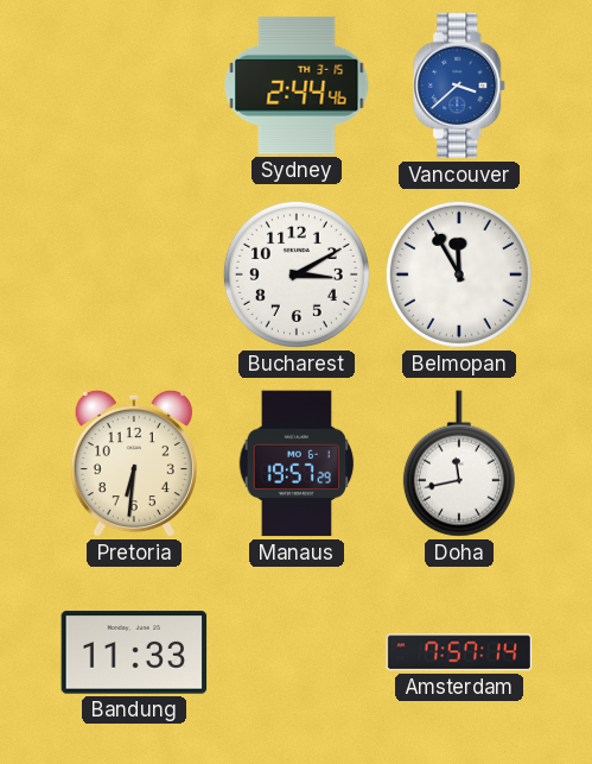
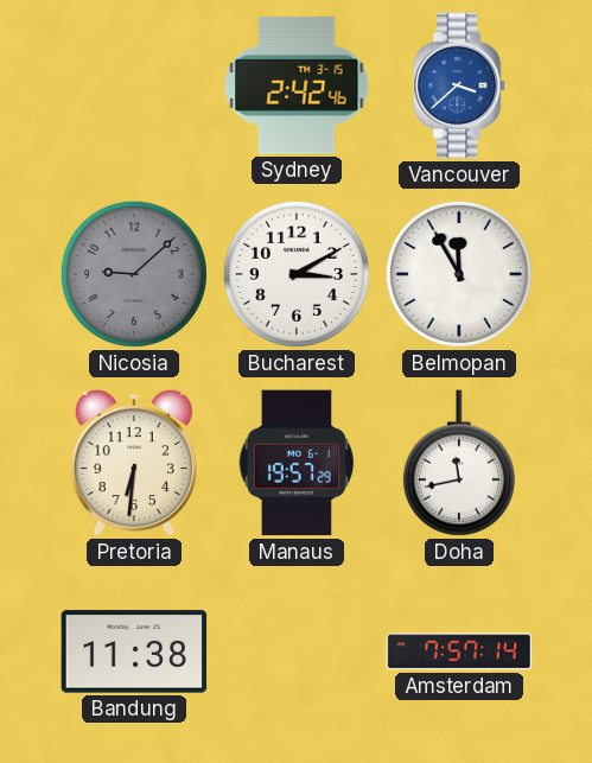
Sydney: 2:44 -> 2:42 (297, 85)
Nicosia: none -> 9:08 (134, 274)
Bandung: 11:33 -> 11:38 (134, 651)
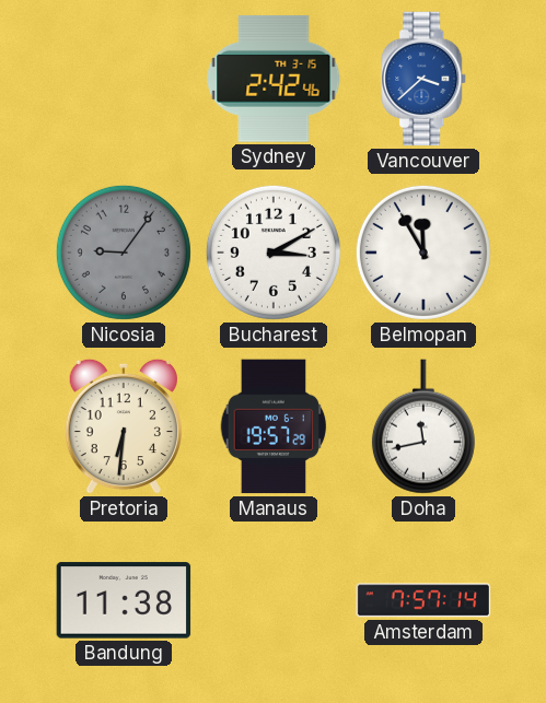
Nicosia: 9:08 -> 9:06 (124, 253)
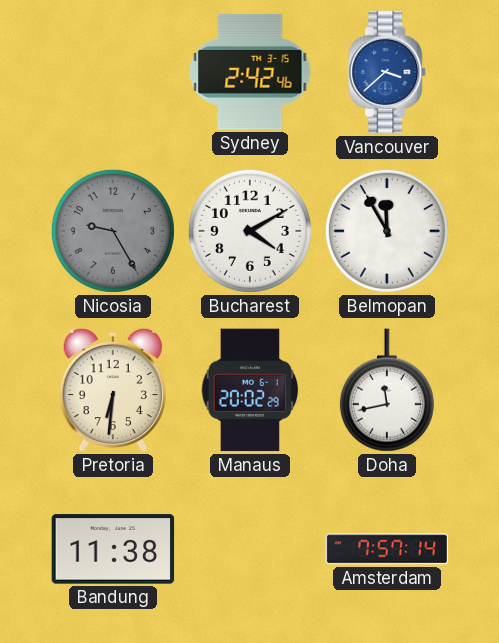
Nicosia: 9:06 -> 9:25 (113, 231)
Bucharest: 3:10 -> 4:10 (250, 231)
Manaus: 19:57 -> 20:02 (250, 390)
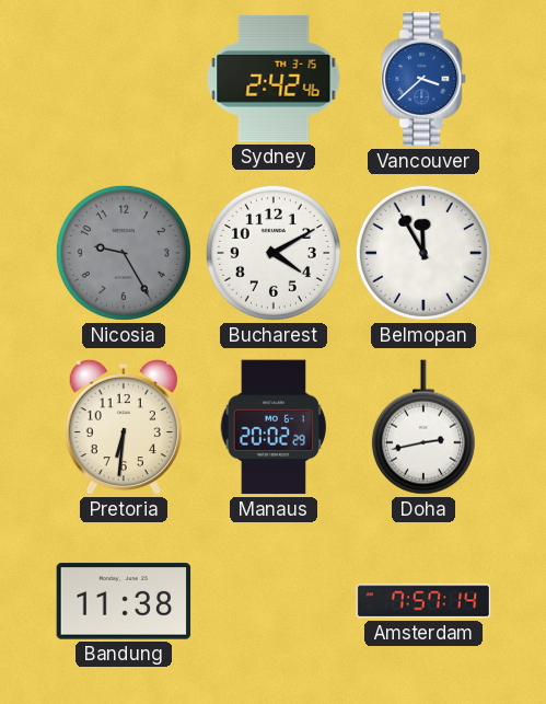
Doha: 11:43 -> 2:43 (423, 427)
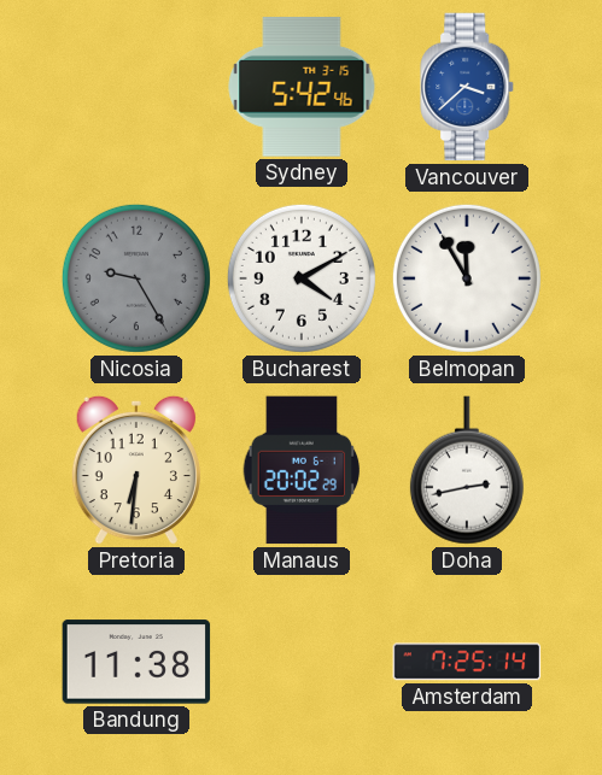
Sydney: 2:42 -> 5:42 (302, 87)
Amsterdam: 7:57 -> 7:25 (467, 662)
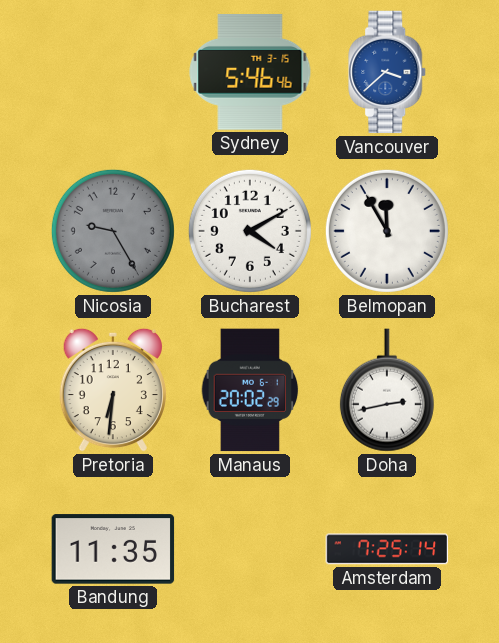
Sydney: 5:42 -> 5:46 (250, 72)
Bandung: 11:38 -> 11:35 (113, 549)
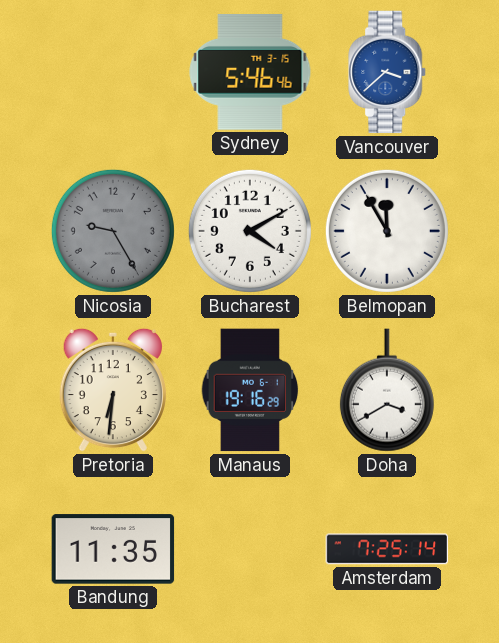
Manaus: 20:02 -> 19:16 (250, 390)
Doha: 2:43 -> 3:40 (387, 390)
